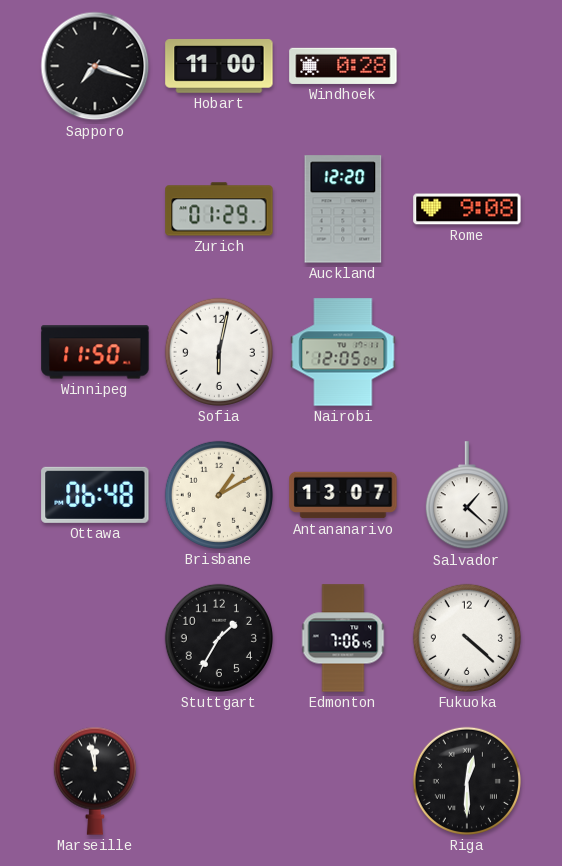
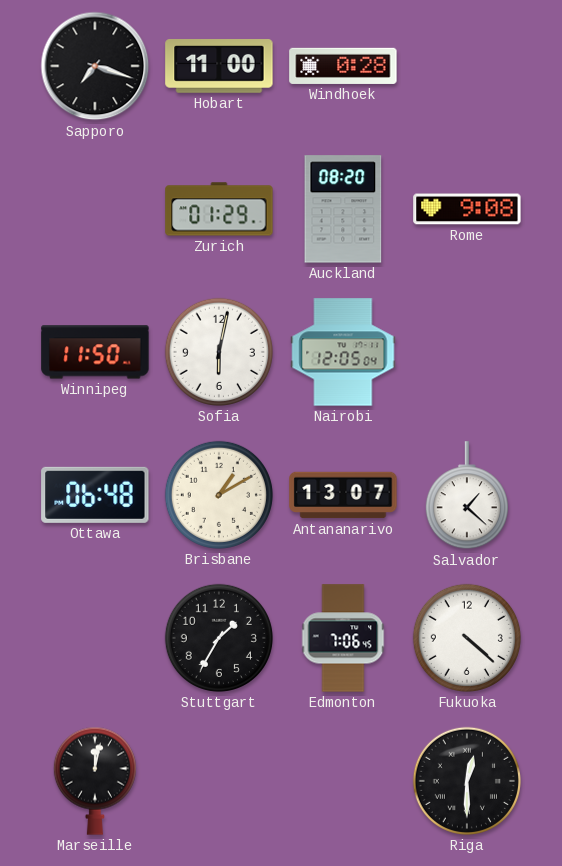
Auckland: 12:20 -> 08:20 (343, 209)
Marseille: 11:58 -> 12:02 (95, 781)
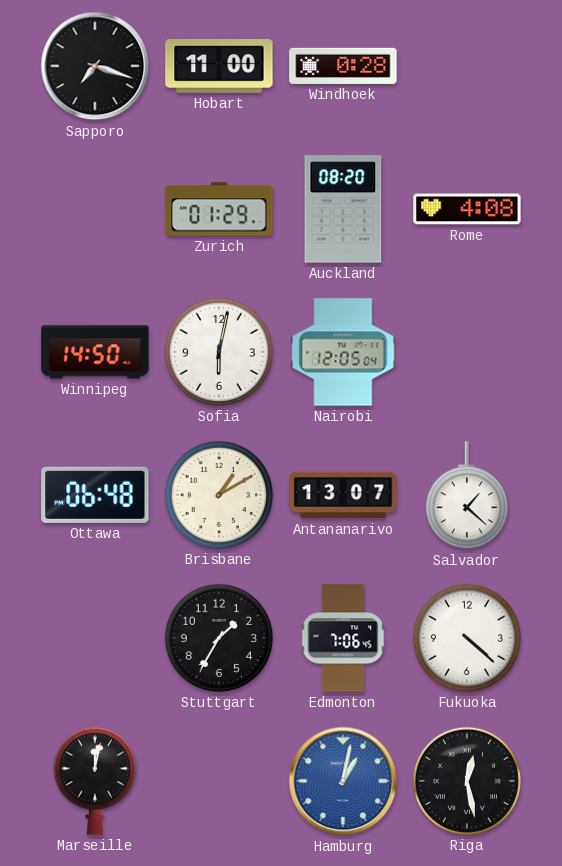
Rome: 9:08 -> 4:08 (467, 209)
Winnipeg: 11:50 -> 14:50 (95, 352)
Hamburg: none -> 1:02 (343, 781)
Riga: 12:30 -> 12:28 (467, 781)
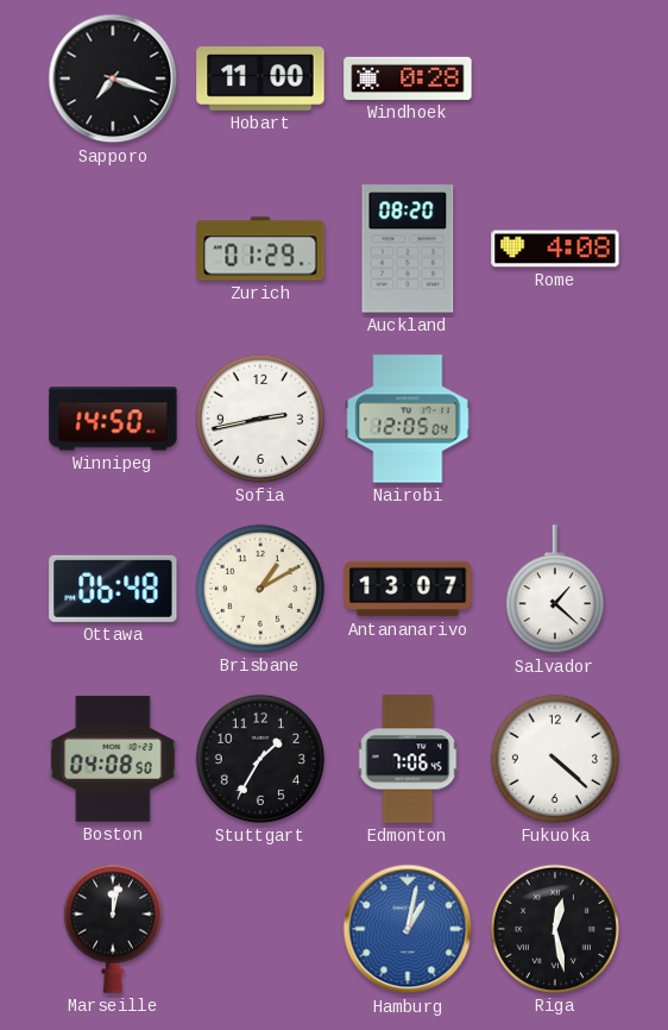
Sofia: 6:02 -> 2:43 (260, 419)
Boston: none -> 04:08 (113, 759)
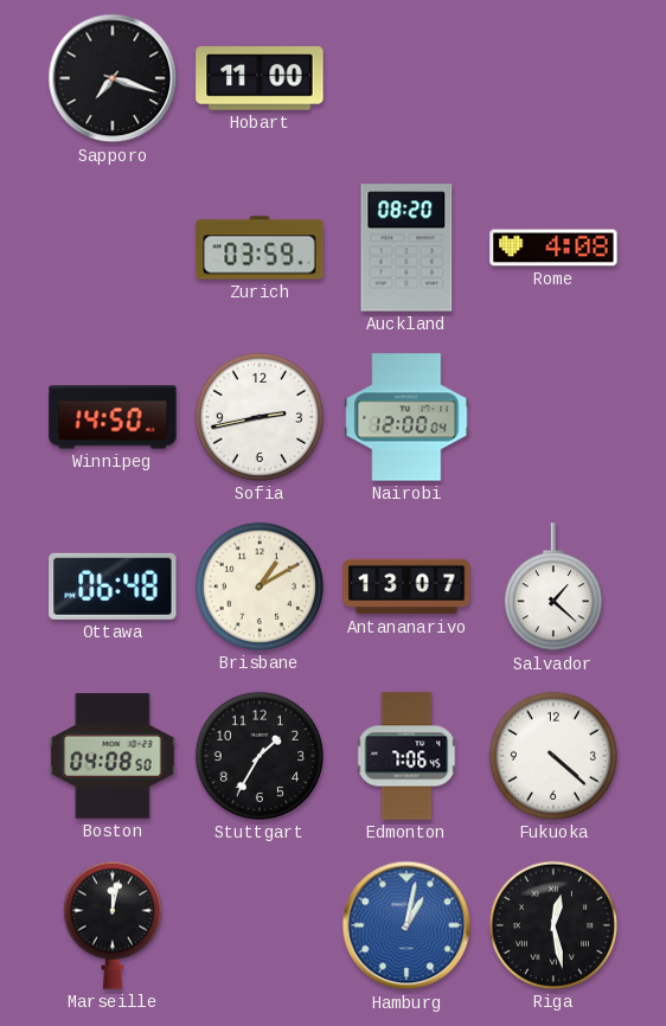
Windhoek: 0:28 -> none (408, 78)
Zurich: 01:29 -> 03:59 (260, 248)
Nairobi: 12:05 -> 12:00 (406, 417)
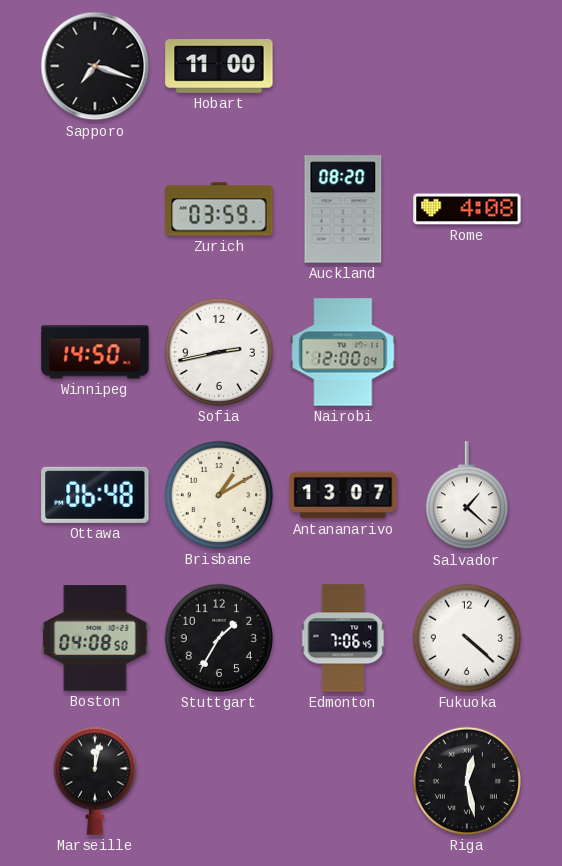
Hamburg: 1:02 -> none (406, 925)
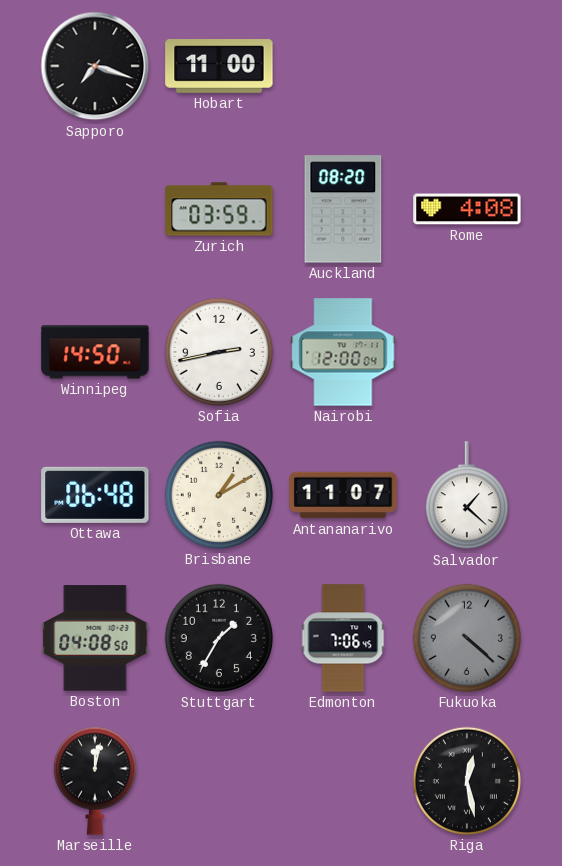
Antananarivo: 13:07 -> 11:07 (343, 495)
Fukuoka dial: white -> grey (467, 638)
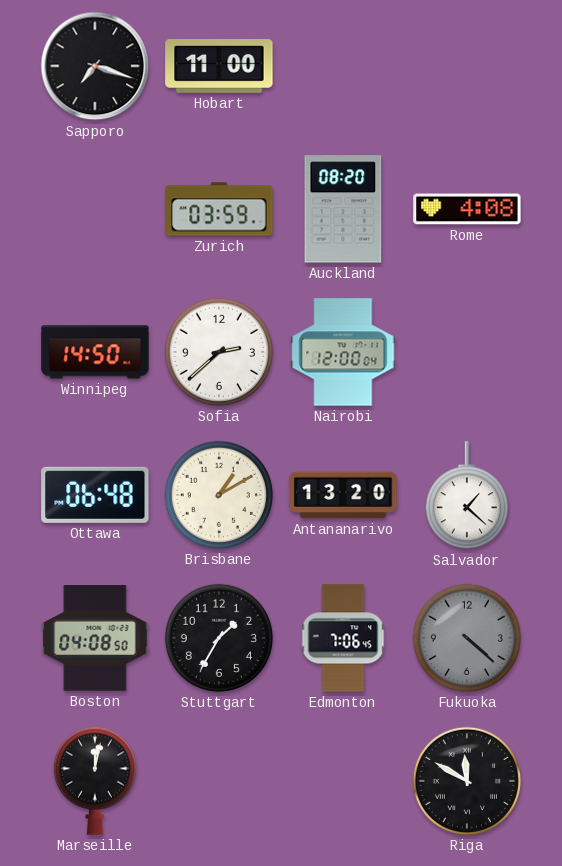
Sofia: 2:43 -> 2:38 (219, 352)
Antananarivo: 11:07 -> 13:20 (343, 495)
Riga: 12:28 -> 11:50 (467, 781)
